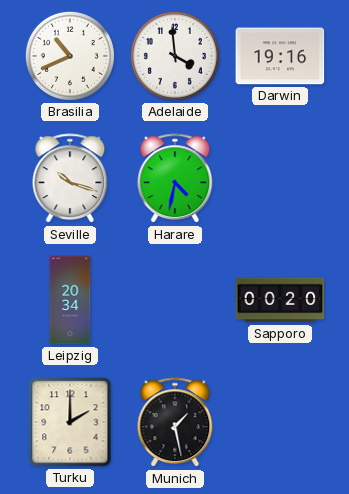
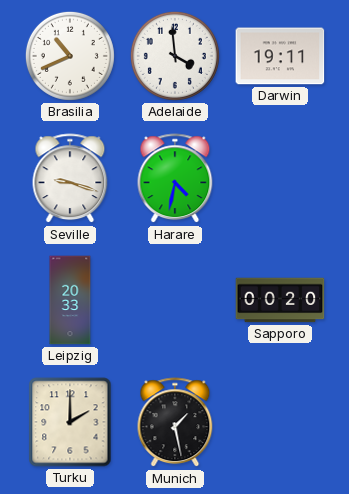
Darwin: 19:16 -> 19:11 (280, 56)
Seville: 10:18 -> 9:18 (70, 179)
Leipzig: 20:34 -> 20:33 (70, 300)
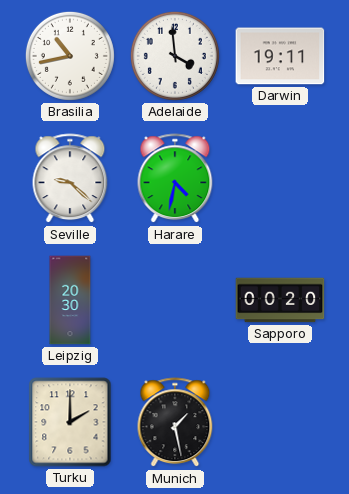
Brasilia: 10:41 -> 10:43 (70, 56)
Seville: 9:18 -> 9:22 (70, 179)
Leipzig: 20:33 -> 20:30 (70, 300)
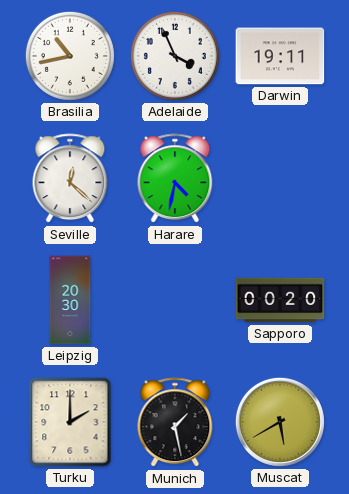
Adelaide: 3:59 -> 3:56 (175, 56)
Seville: 9:22 -> 12:22 (70, 179)
Muscat: none -> 5:40 (280, 422)
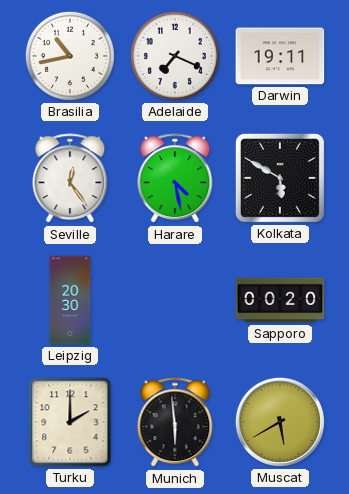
Adelaide: 3:56 -> 7:19 (175, 56)
Seville: 12:22 -> 12:24 (70, 179)
Harare: 4:32 -> 4:28 (175, 179)
Kolkata: none -> 5:50 (280, 178)
Munich: 1:28 -> 5:59 (175, 423)
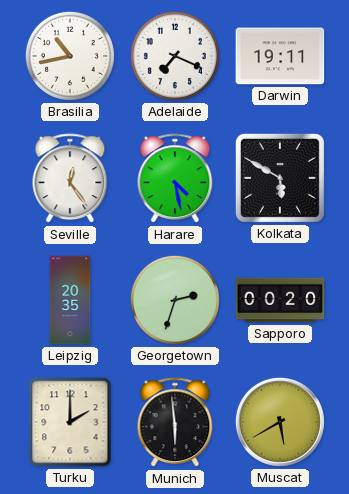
Leipzig: 20:30 -> 20:35 (70, 300)
Georgetown: none -> 2:33 (175, 300)
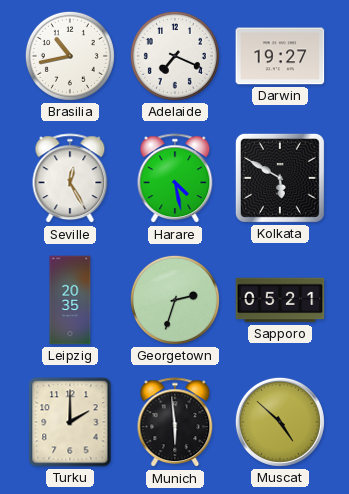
Darwin: 19:11 -> 19:27 (280, 56)
Seville: 12:24 -> 12:25 (70, 179)
Sapporo: 00:20 -> 05:21 (280, 300)
Muscat: 5:40 -> 4:52 (280, 422)
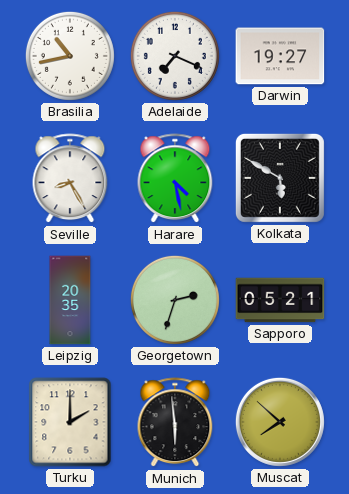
Seville: 12:25 -> 8:25 (70, 179)
Muscat: 4:52 -> 7:52 (280, 422)
